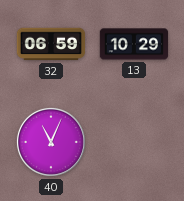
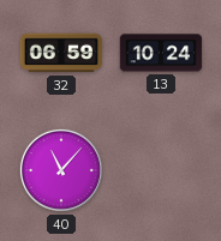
13: 10:29 -> 10:24 (161, 53)
40: 11:04 -> 11:07 (61, 170)
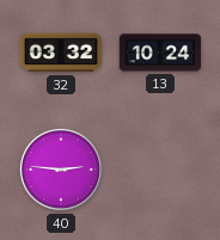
32: 06:59 -> 03:32 (61, 53)
40: 11:07 -> 2:46 (61, 170)
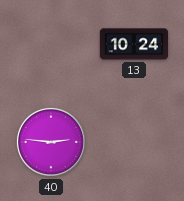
32: 03:32 -> none (61, 53)
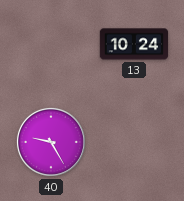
40: 2:46 -> 9:25 (51, 142)
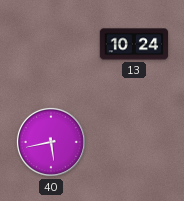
40: 9:25 -> 5:43 (51, 142)
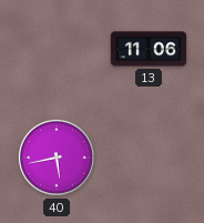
13: 10:24 -> 11:06 (149, 49)
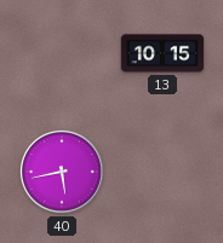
13: 11:06 -> 10:15 (162, 53)
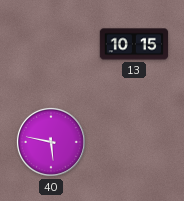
40: 5:43 -> 5:47 (51, 142)
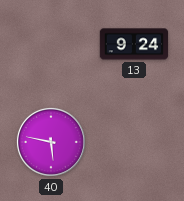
13: 10:15 -> 9:24 (134, 44)
